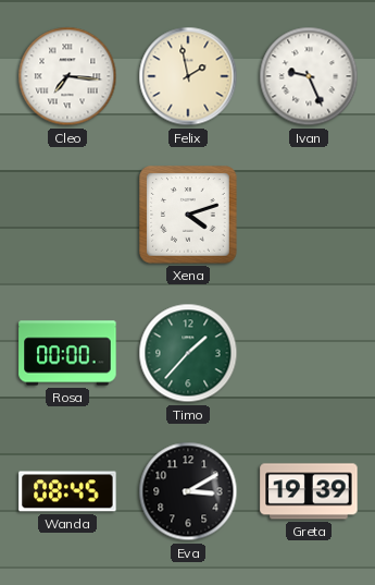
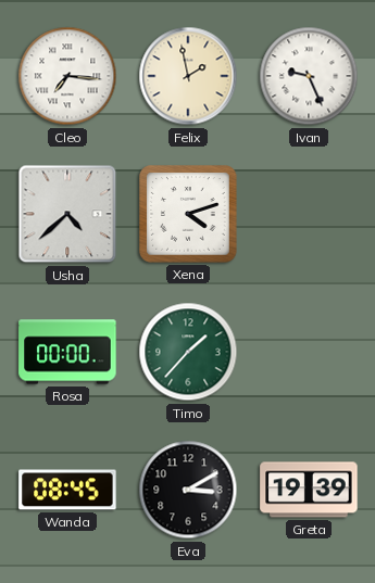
Usha: none -> 4:38 (67, 214)
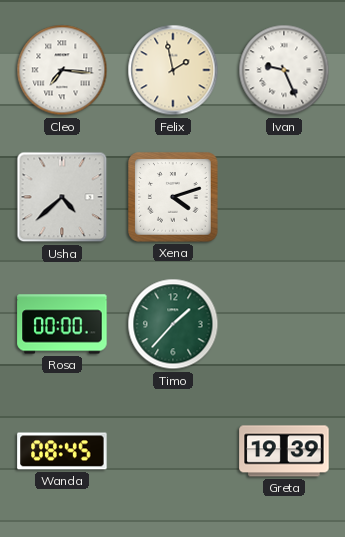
Eva: 3:10 -> none (188, 490)
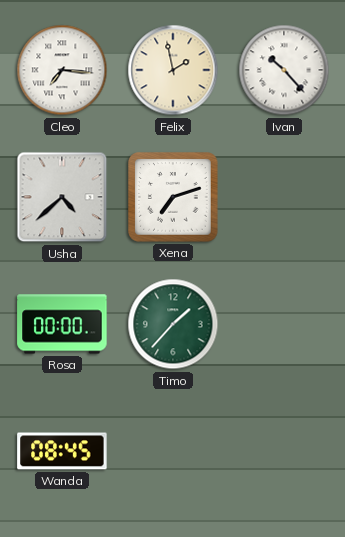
Ivan: 9:26 -> 10:23 (284, 70)
Xena: 4:12 -> 7:12 (173, 197)
Greta: 19:39 -> none (284, 451)
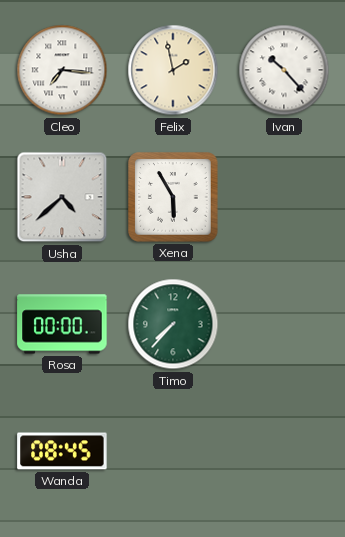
Xena: 7:12 -> 5:55 (173, 197)
Timo: 1:37 -> 7:37 (173, 324)
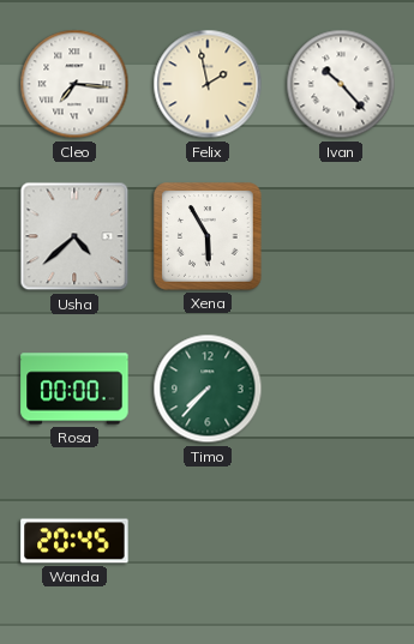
Wanda: 08:45 -> 20:45 (74, 541)
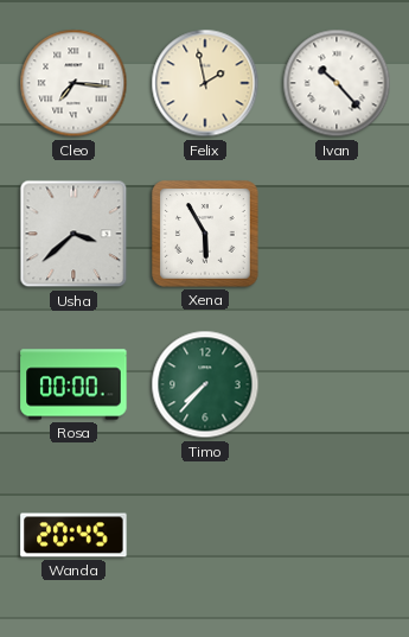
Usha: 4:38 -> 3:38 (74, 234)
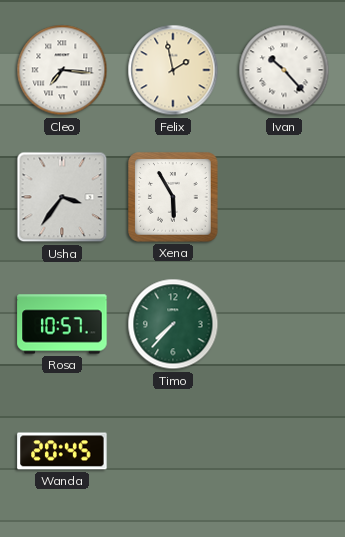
Usha: 3:38 -> 3:36 (62, 197)
Rosa: 00:00 -> 10:57 (62, 324)
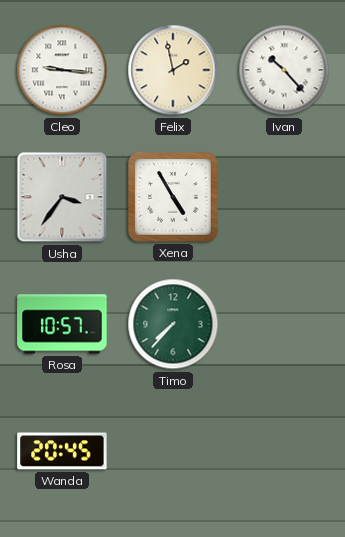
Cleo: 7:16 -> 9:16 (62, 70)
Xena: 5:55 -> 4:55 (173, 197)
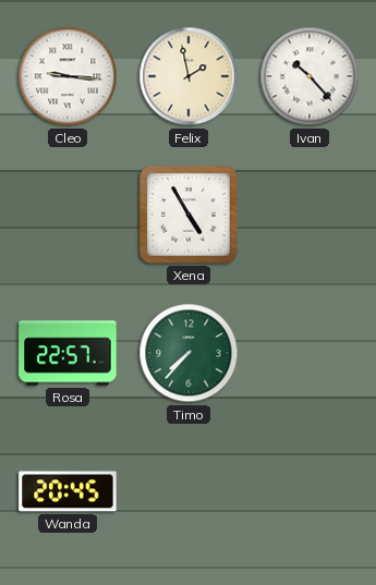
Usha: 3:36 -> none (62, 197)
Rosa: 10:57 -> 22:57 (68, 353)
